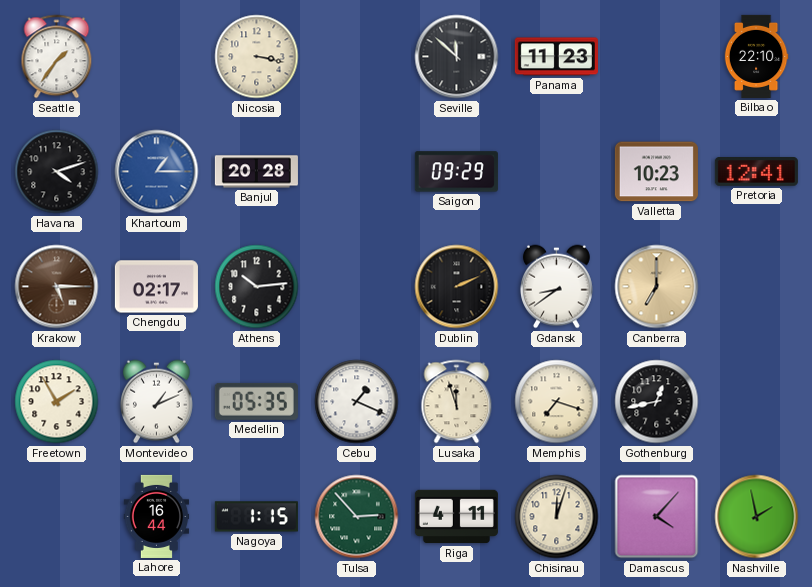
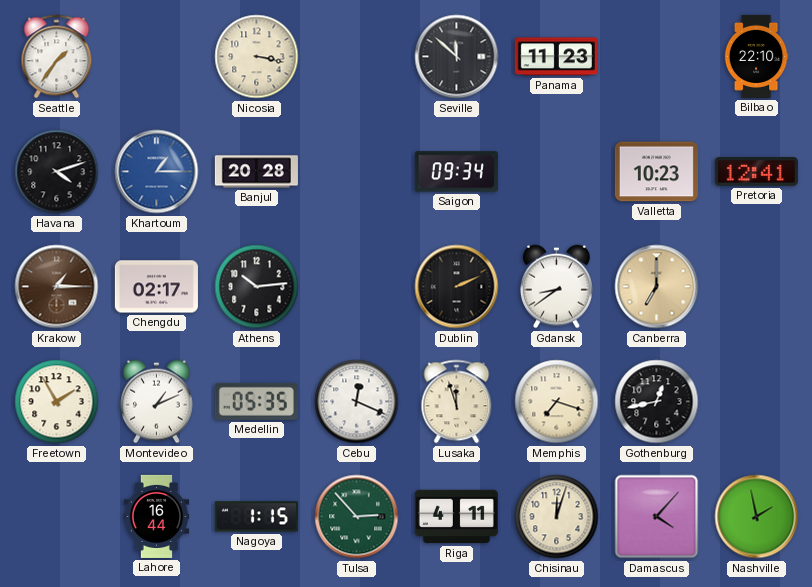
Saigon: 09:29 -> 09:34 (456, 172)
Krakow: 5:15 -> 1:15 (57, 287)
Cebu: 1:19 -> 12:19 (357, 402)
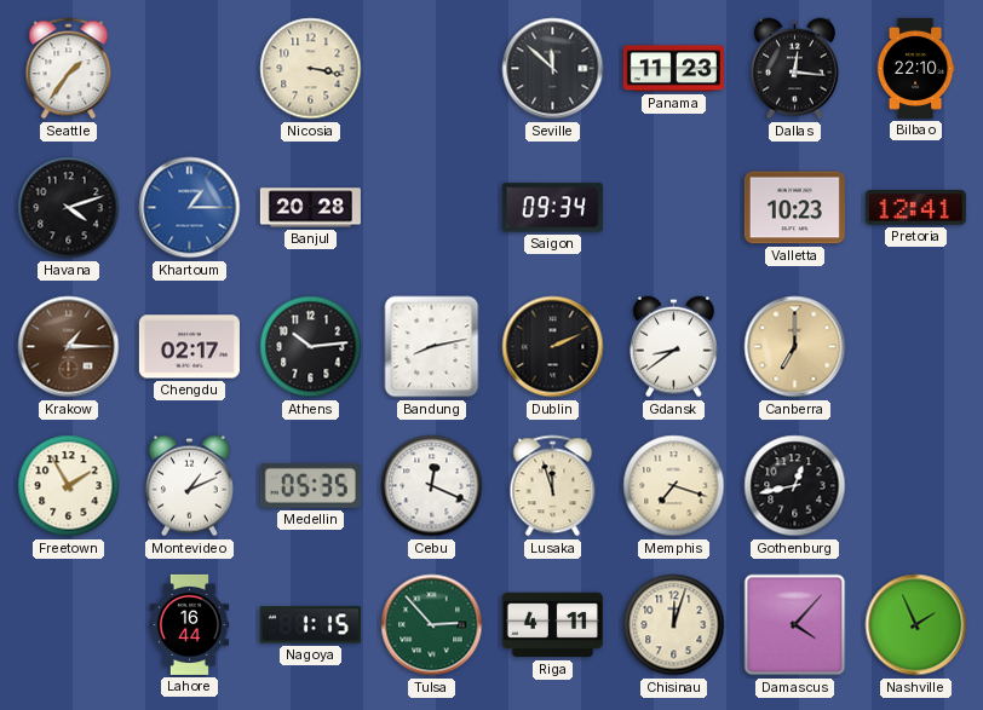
Dallas: none -> 12:16 (794, 69)
Bandung: none -> 8:13 (432, 347)
Nashville: 1:58 -> 1:56 (916, 625)
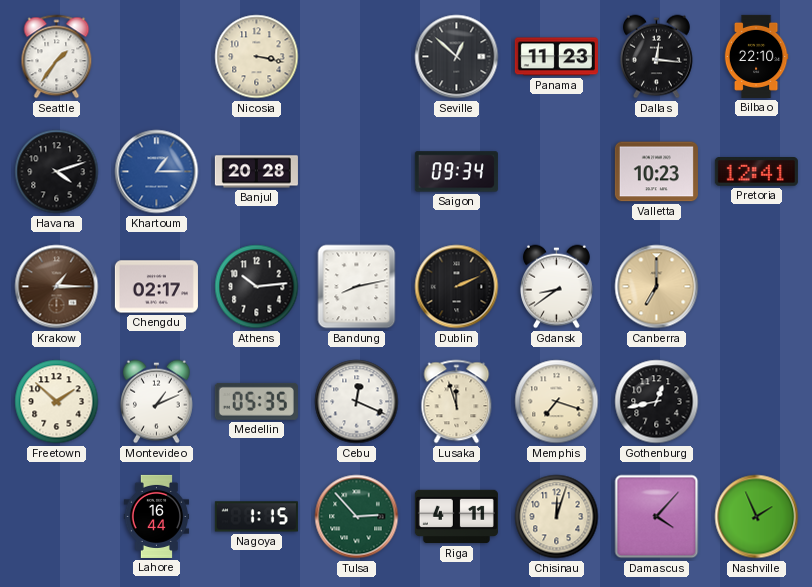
Seville: 11:52 -> 12:52 (457, 57)
Freetown: 1:55 -> 1:52 (57, 402)
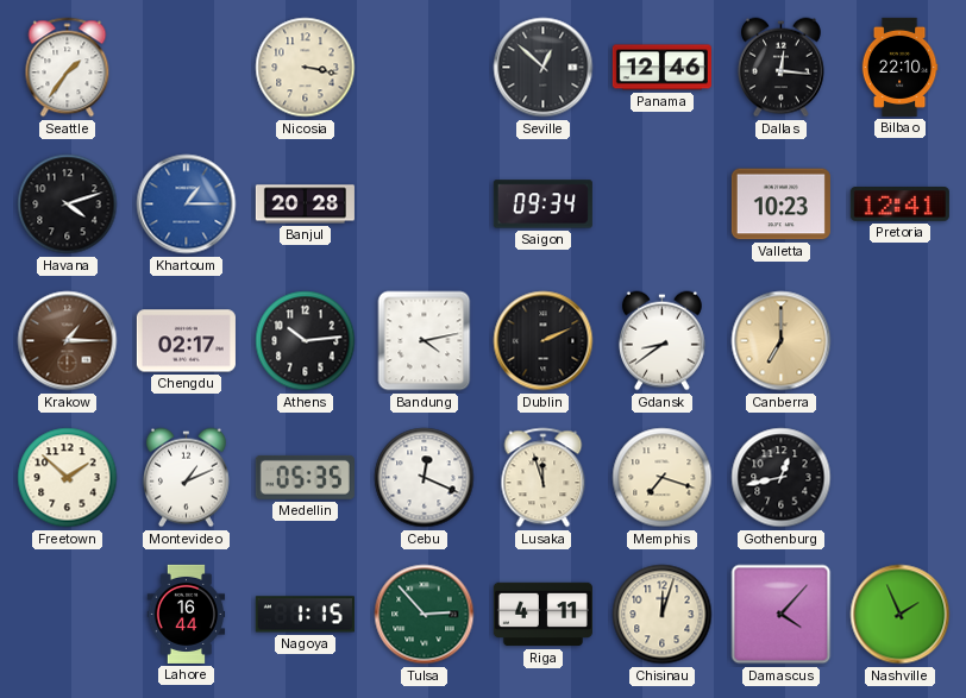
Panama: 11:23 -> 12:46 (661, 68)
Bandung: 8:13 -> 4:13 (425, 341)
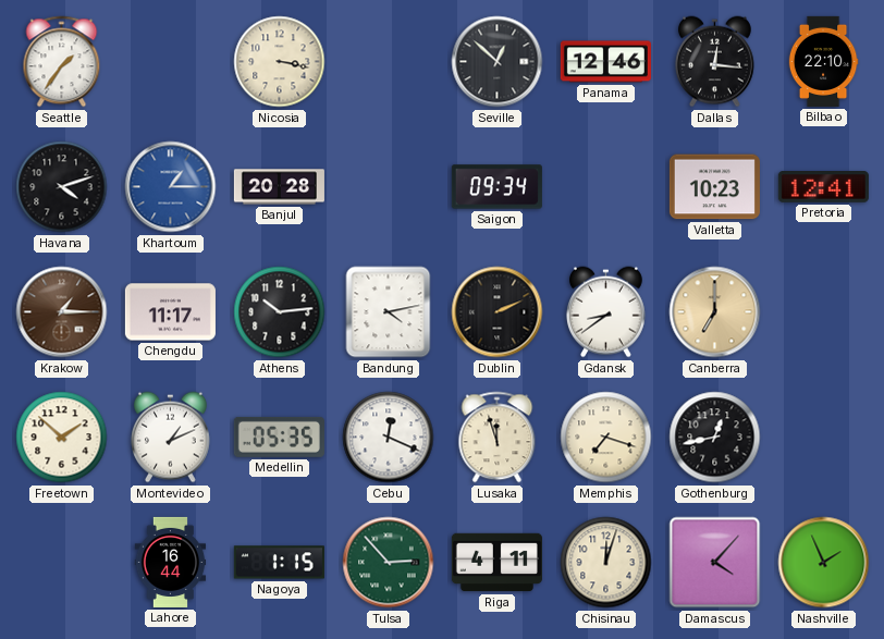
Chengdu: 02:17 -> 11:17 (170, 312)
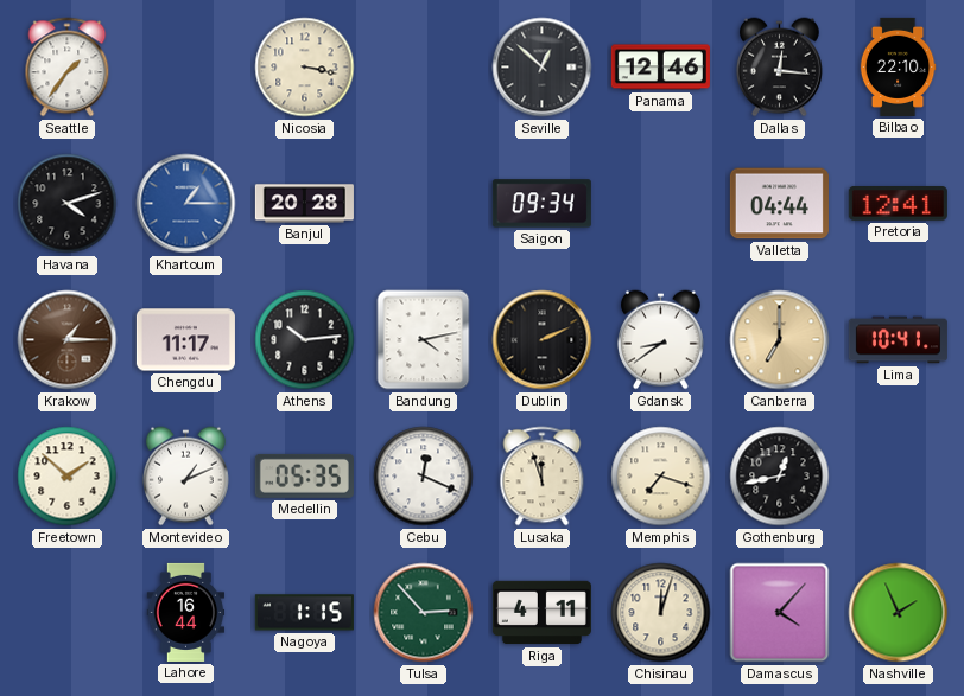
Valletta: 10:23 -> 04:44 (779, 204)
Lima: none -> 10:41 (898, 340)
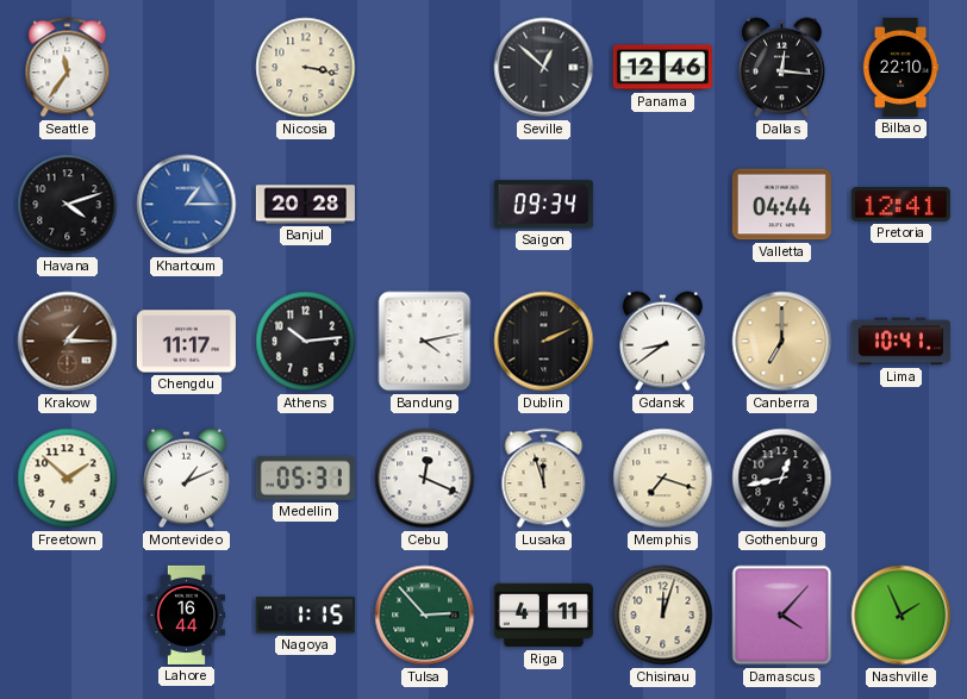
Seattle: 1:36 -> 11:36 (68, 68)
Medellin: 05:35 -> 05:31 (305, 478)
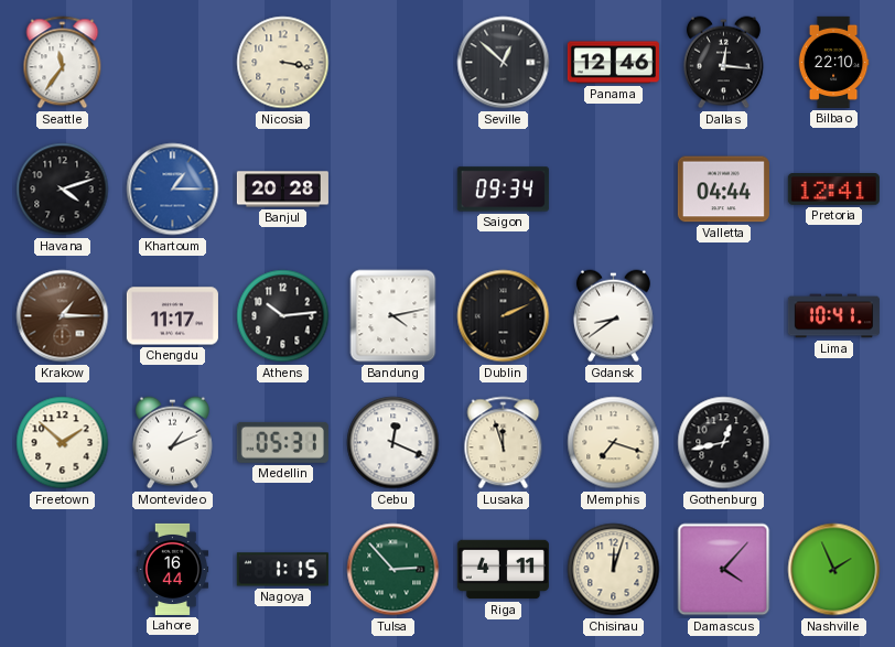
Canberra: 7:00 -> none (782, 342)
